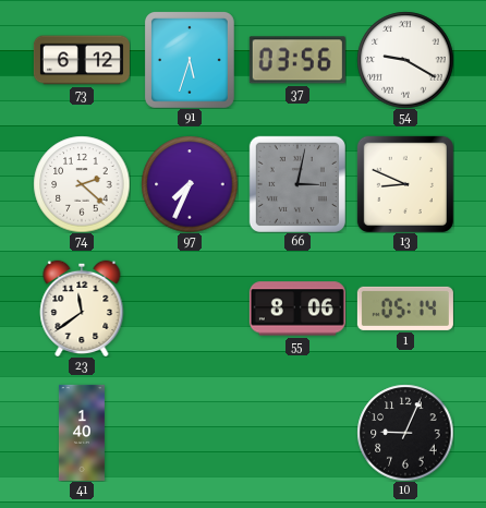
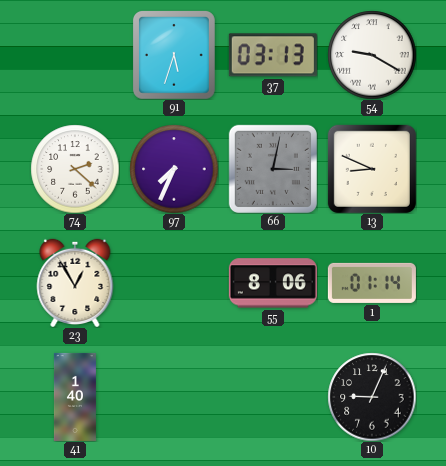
73: 6:12 -> none (82, 60)
37: 03:56 -> 03:13 (273, 55)
23: 11:39 -> 12:55 (75, 282)
1: 05:14 -> 01:14 (372, 283)
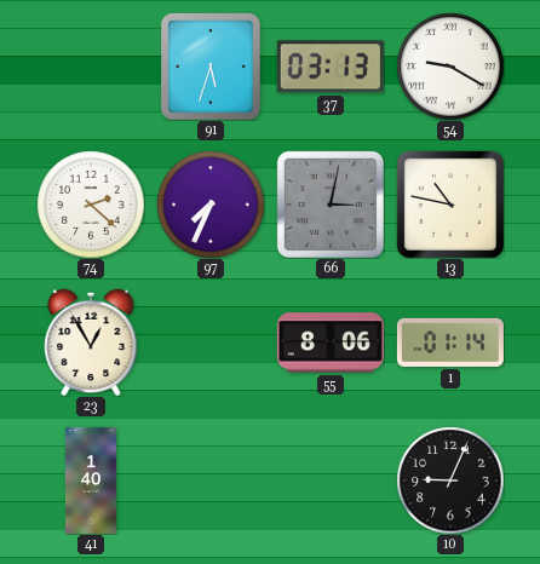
13: 8:49 -> 10:47 (450, 205)
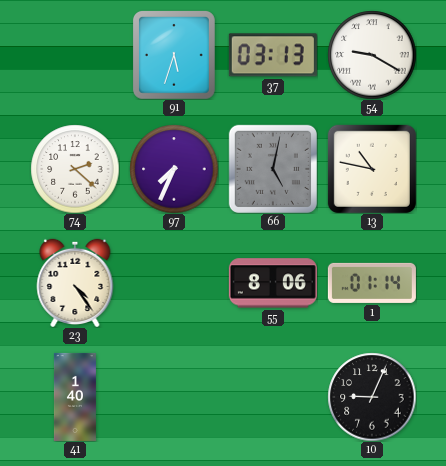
66: 3:02 -> 5:02 (273, 169)
23: 12:55 -> 4:24 (75, 282)
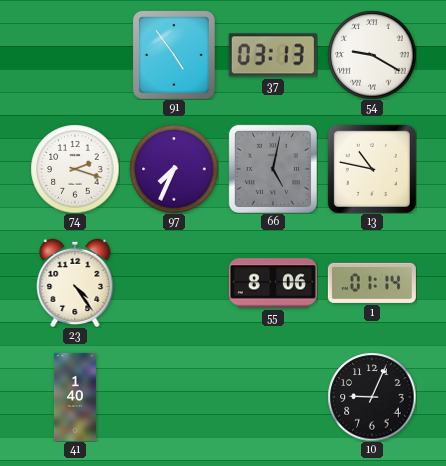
91: 5:33 -> 4:54 (174, 55)
74: 2:22 -> 2:18 (75, 169)
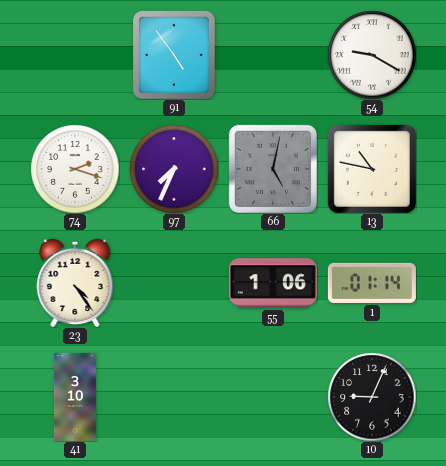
37: 03:13 -> none (273, 55)
55: 8:06 -> 1:06 (273, 283)
41: 1:40 -> 3:10 (75, 397)
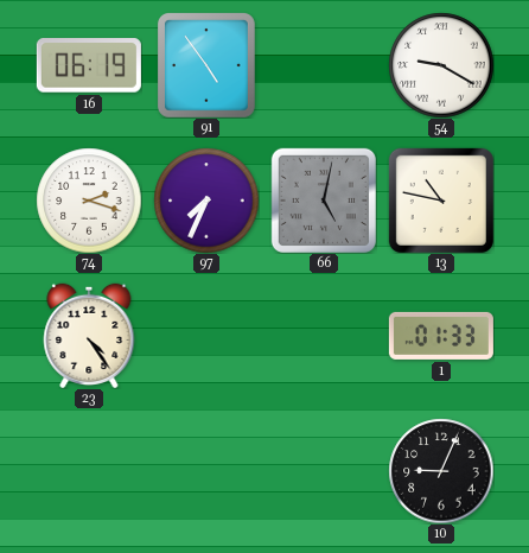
16: none -> 06:19 (89, 66)
55: 1:06 -> none (273, 283)
1: 01:14 -> 01:33 (441, 336)
41: 3:10 -> none (75, 397)
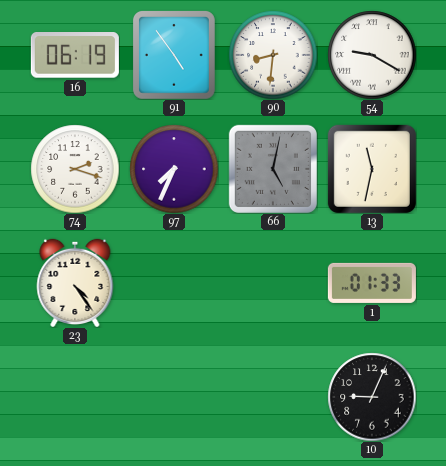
90: none -> 8:31 (273, 55)
13: 10:47 -> 11:32 (372, 169)
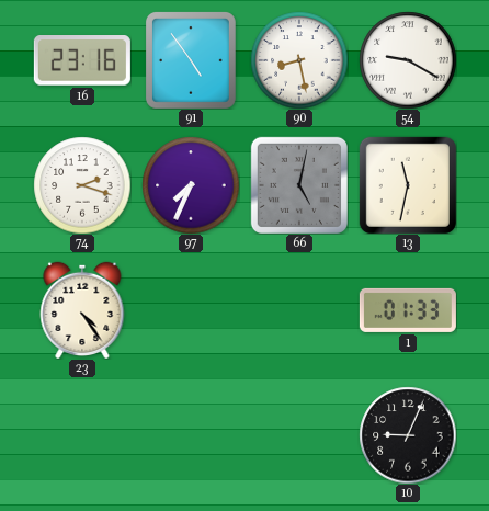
16: 06:19 -> 23:16 (82, 61)
90: 8:31 -> 8:28 (299, 60)
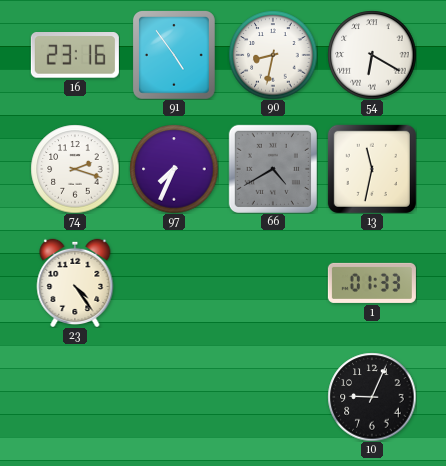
90: 8:28 -> 8:32 (273, 55)
54: 9:20 -> 6:20 (372, 55)
66: 5:02 -> 4:40 (273, 169)
